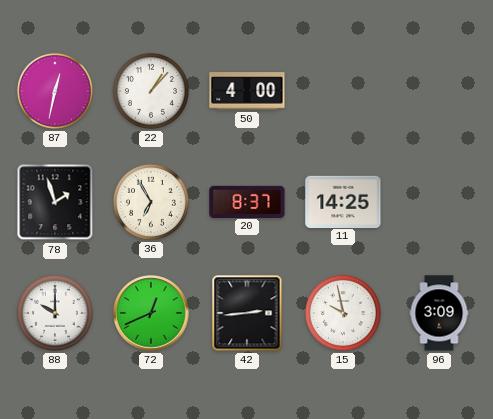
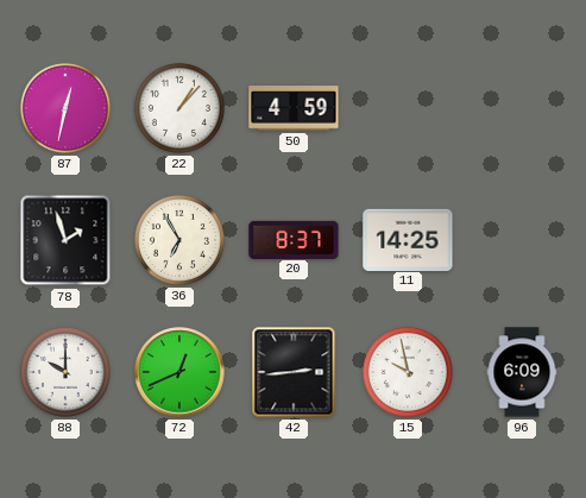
50: 4:00 -> 4:59 (294, 108)
96: 3:09 -> 6:09 (522, 372)
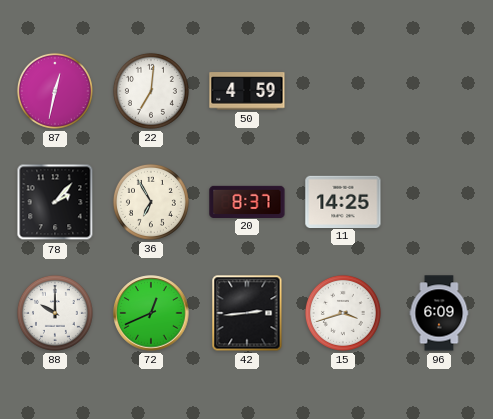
22: 1:07 -> 7:01 (151, 91)
78: 1:57 -> 2:07 (55, 202)
15: 9:58 -> 3:42 (343, 313)
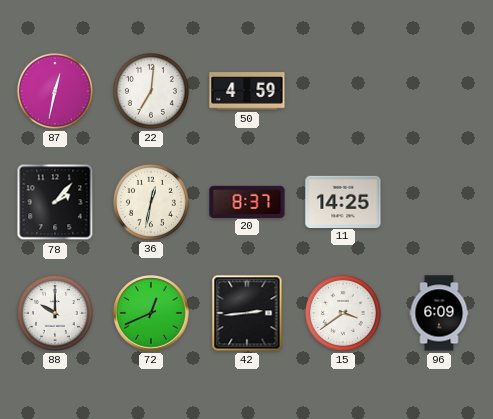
36: 6:55 -> 12:32 (151, 202)
15: 3:42 -> 3:39 (343, 313)
